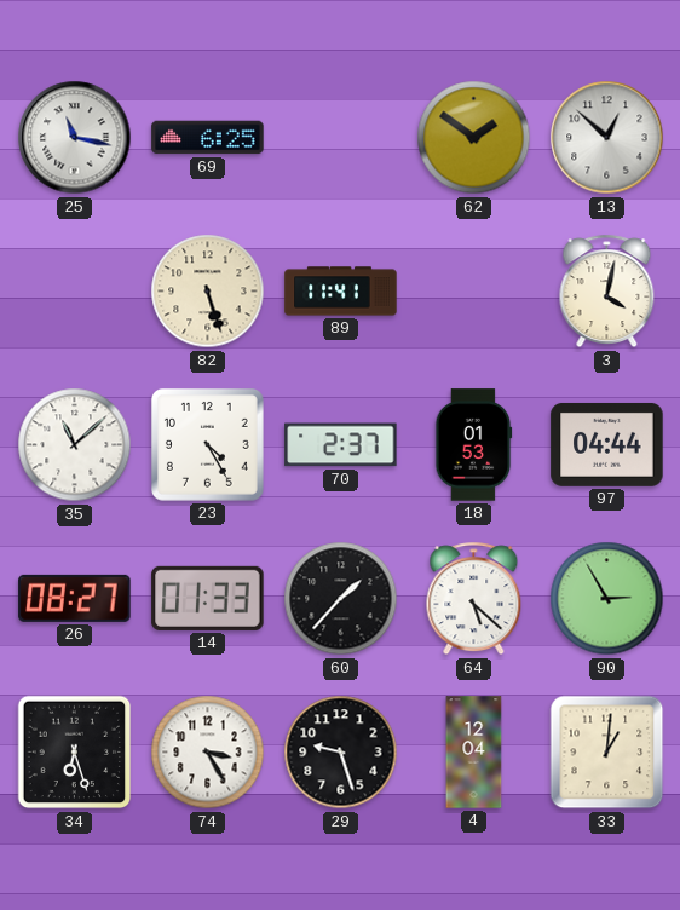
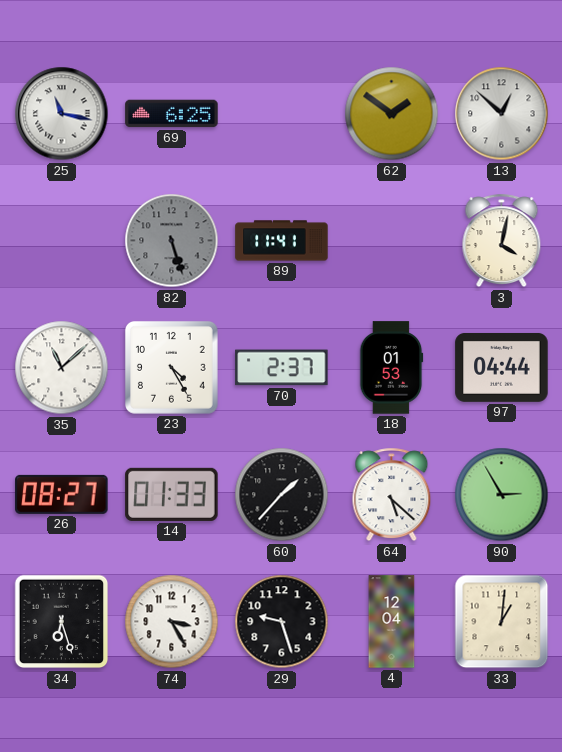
82 dial: cream -> grey (172, 241)
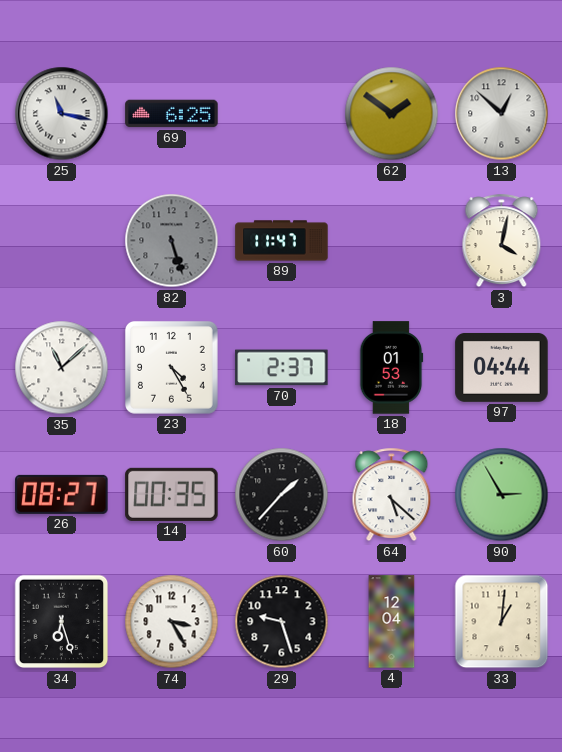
89: 11:41 -> 11:47 (282, 241)
14: 01:33 -> 00:35 (172, 494)
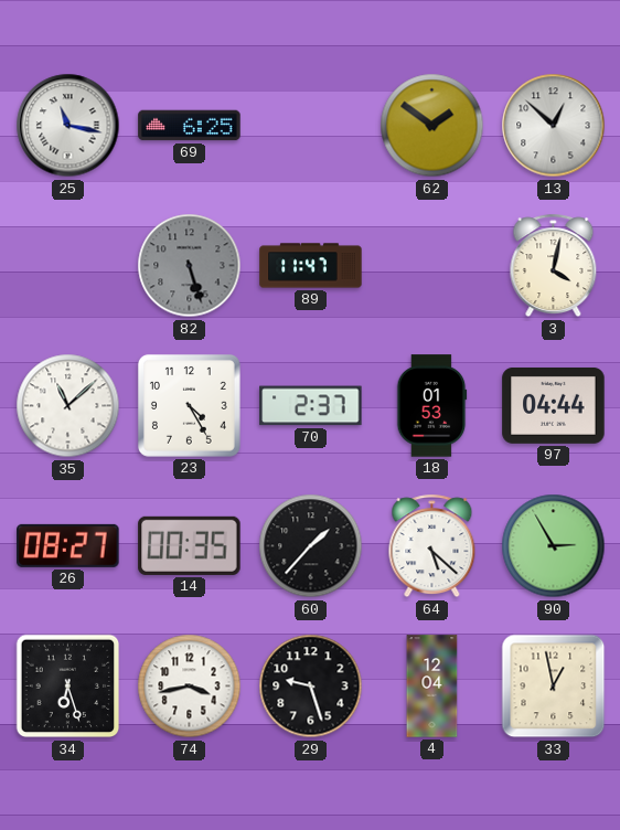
74: 3:25 -> 3:43 (190, 687)
33: 1:01 -> 12:58 (554, 687)
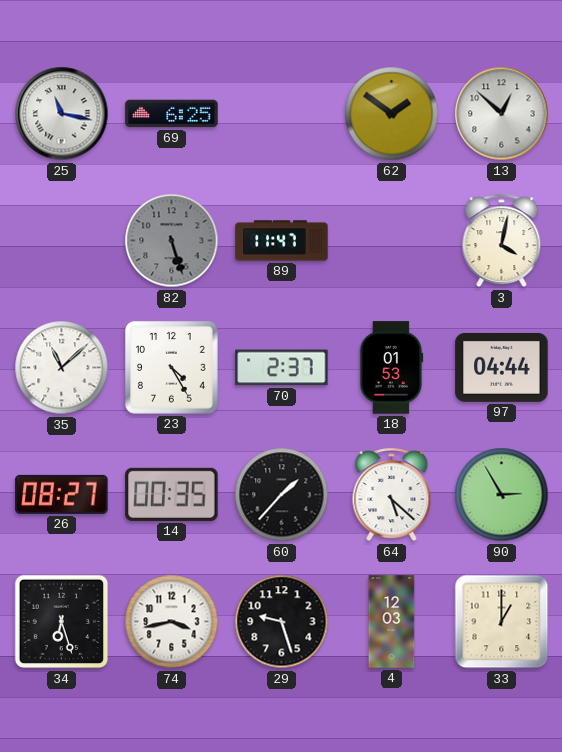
4: 12:04 -> 12:03 (392, 622)
33: 12:58 -> 1:00 (502, 622)
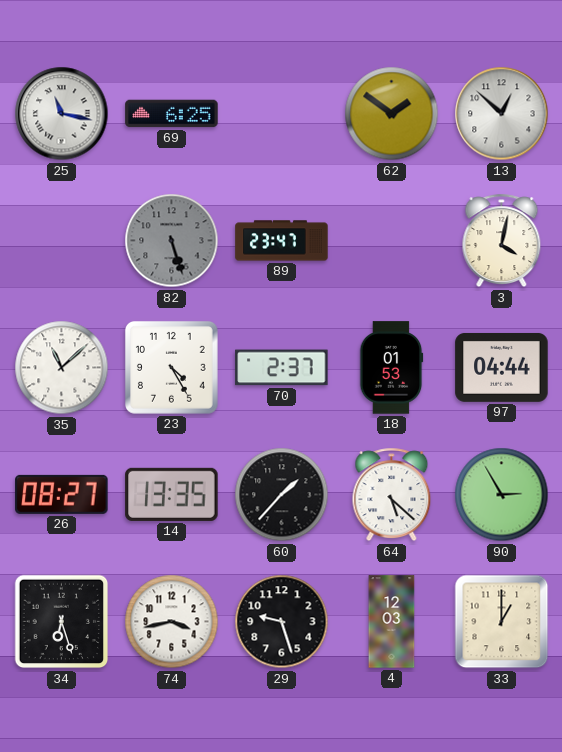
89: 11:47 -> 23:47 (282, 241)
14: 00:35 -> 13:35 (172, 494)
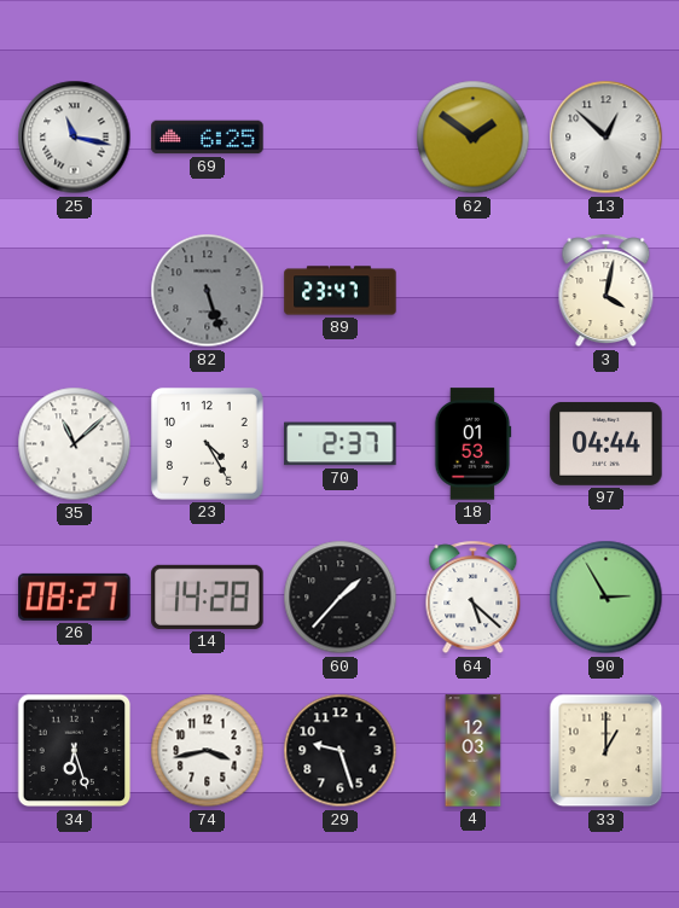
14: 13:35 -> 14:28 (208, 596)
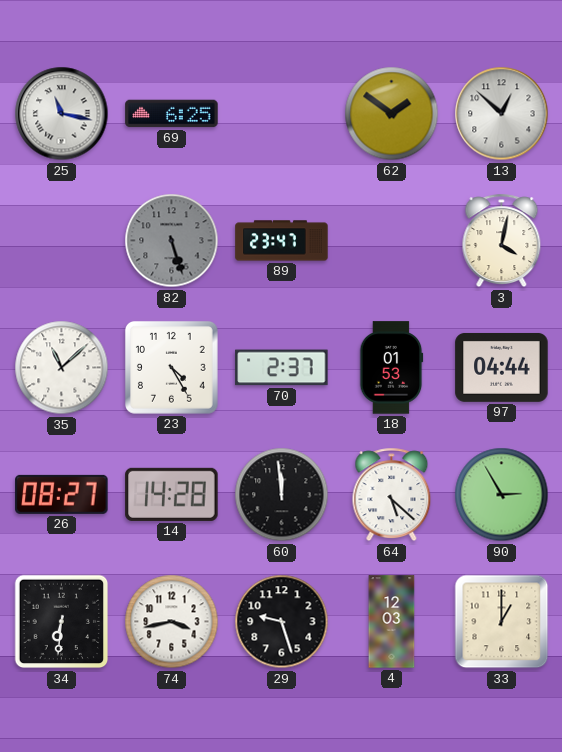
60: 1:37 -> 11:59 (282, 495)
34: 6:27 -> 6:31 (62, 622)
